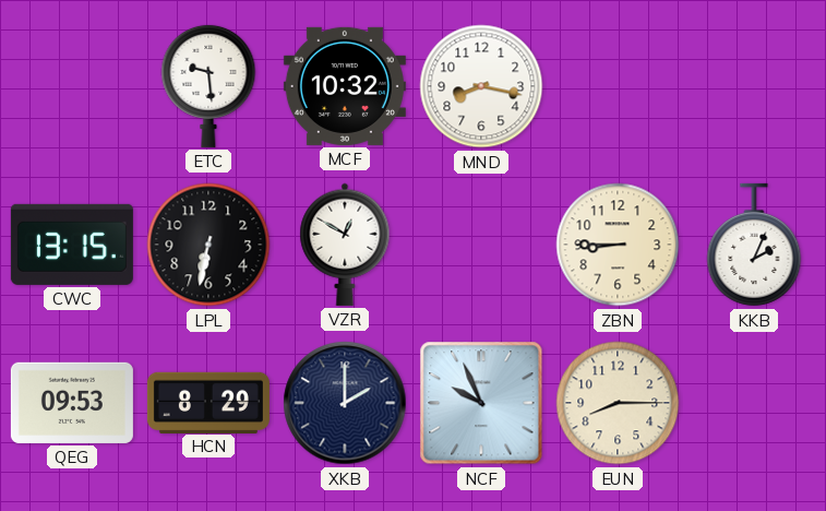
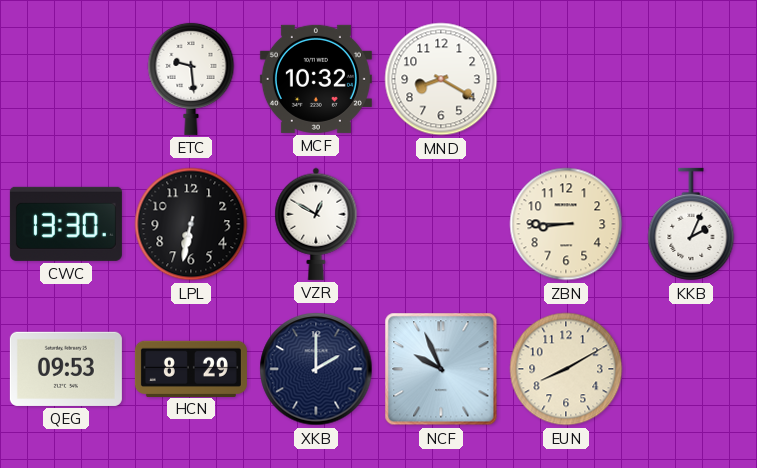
MND: 8:17 -> 8:20 (441, 79)
CWC: 13:15 -> 13:30 (66, 224)
EUN: 8:15 -> 8:10 (566, 369)
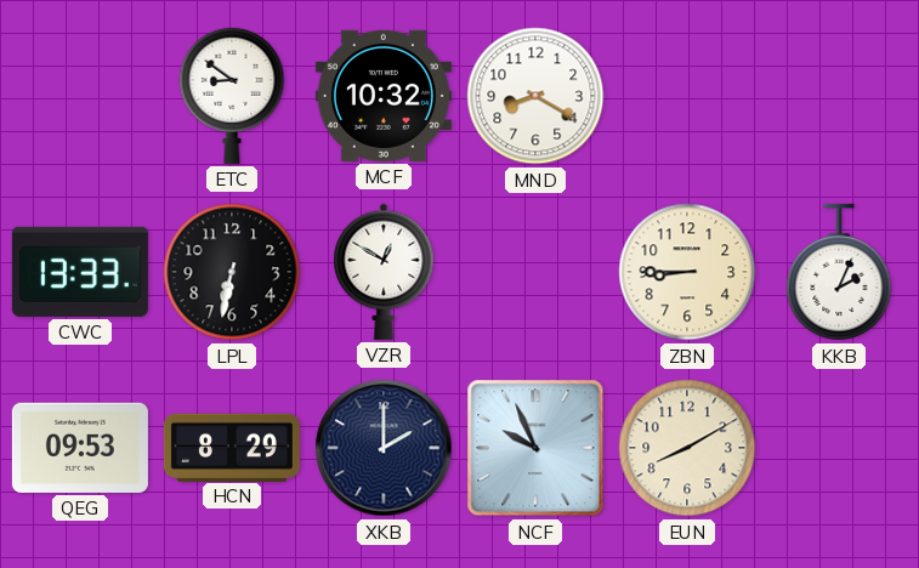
ETC: 9:29 -> 8:51 (232, 95)
CWC: 13:30 -> 13:33 (80, 272)
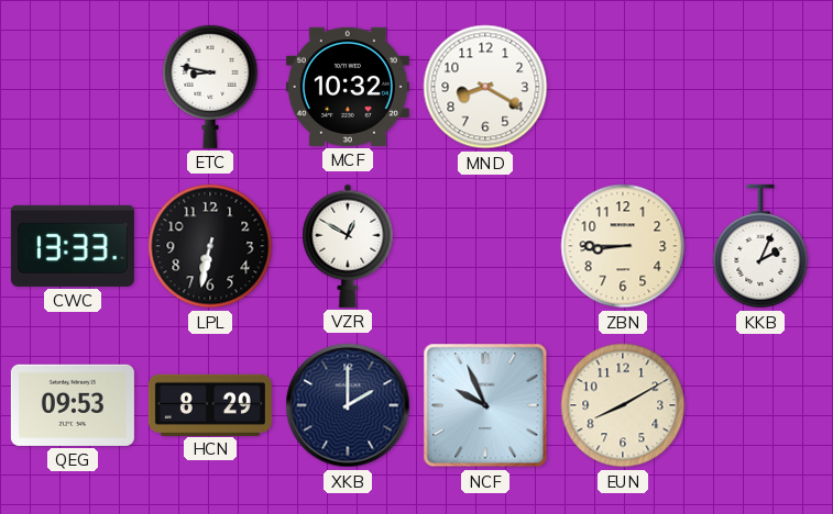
ETC: 8:51 -> 8:47 (210, 86)
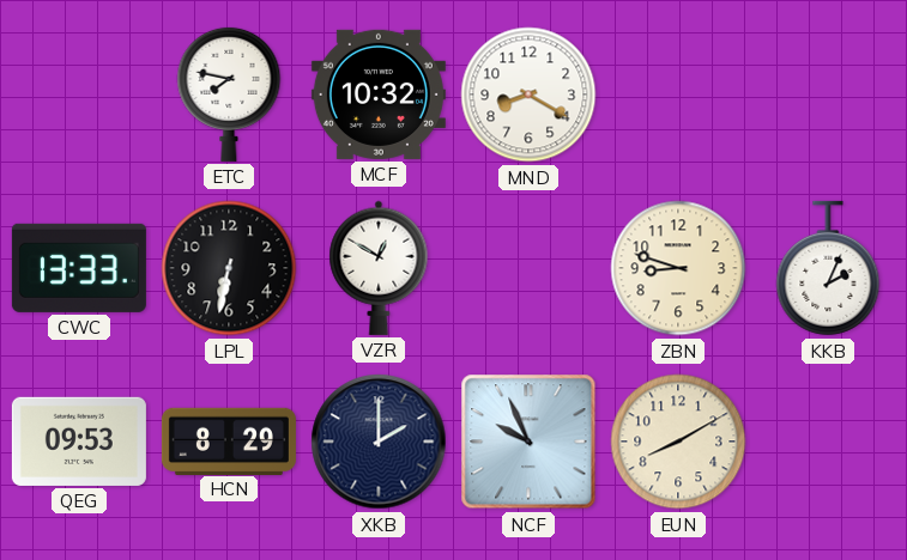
ETC: 8:47 -> 7:47 (229, 93)
ZBN: 8:45 -> 8:48 (678, 268)
